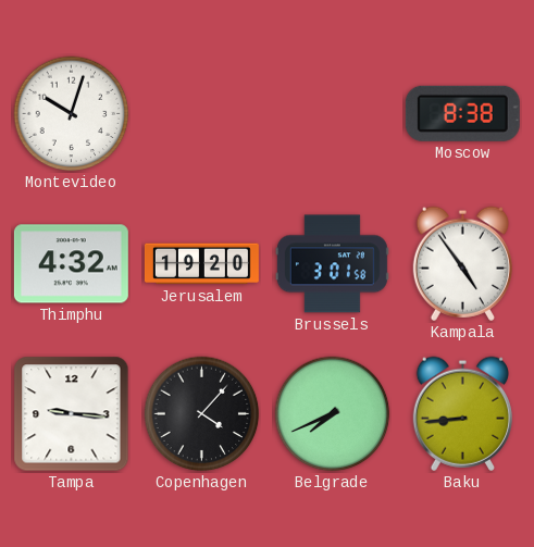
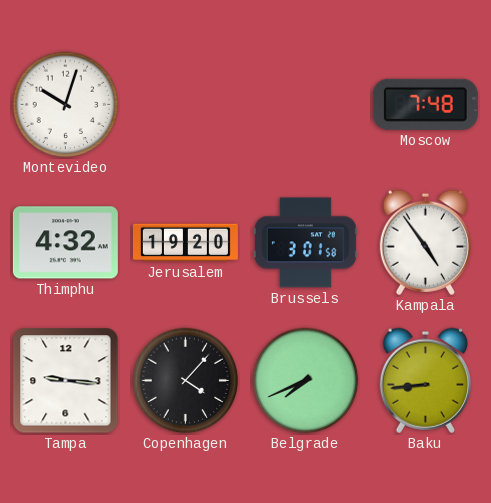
Moscow: 8:38 -> 7:48 (425, 104)
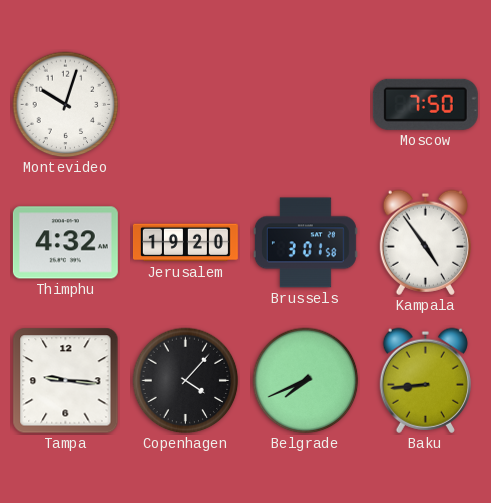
Moscow: 7:48 -> 7:50 (425, 104)
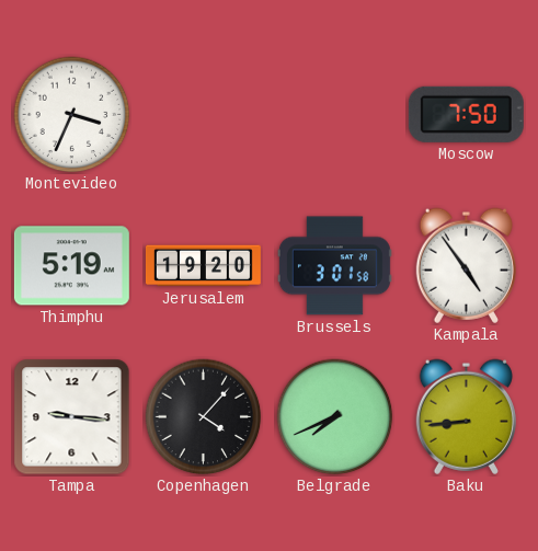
Montevideo: 10:03 -> 3:34 (72, 115)
Thimphu: 4:32 -> 5:19 (71, 266)
